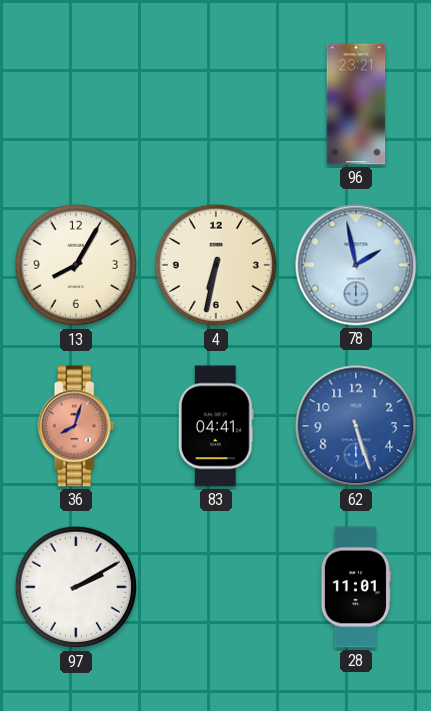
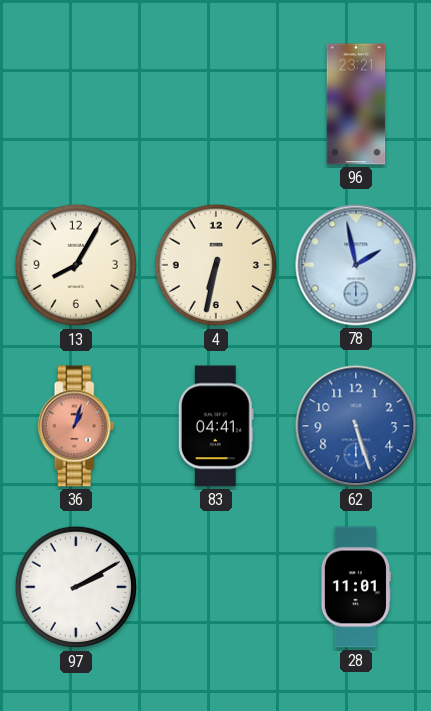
36: 8:03 -> 1:03 (76, 426)
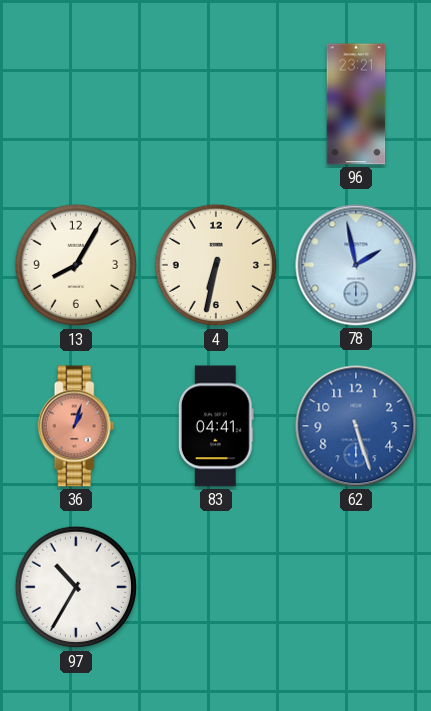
97: 2:10 -> 10:35 (76, 587)
28: 11:01 -> none (355, 587)
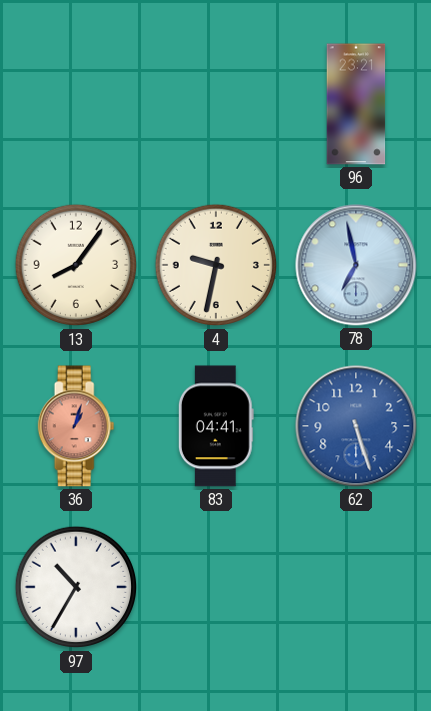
13: 8:05 -> 8:06 (76, 265)
4: 6:32 -> 9:32 (216, 265)
78: 1:58 -> 6:58 (356, 265)
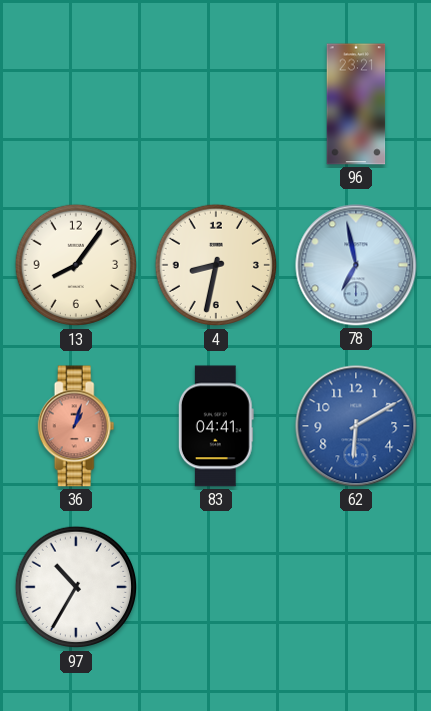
4: 9:32 -> 8:32 (216, 265)
62: 5:27 -> 6:10 (356, 426)
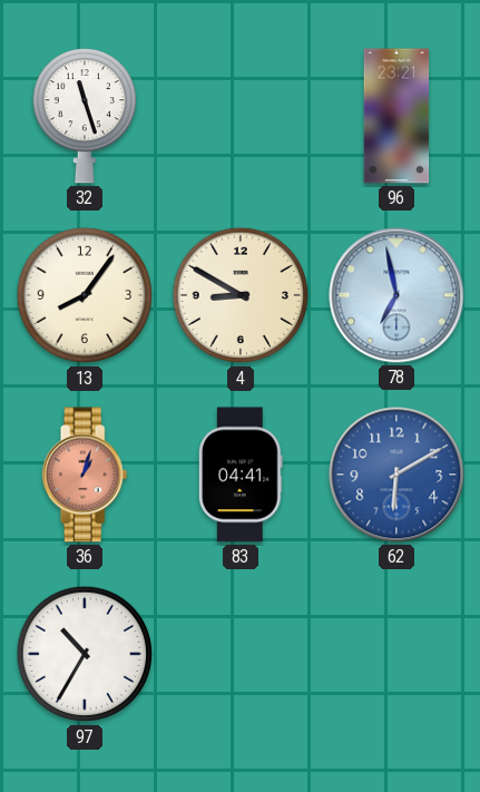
32: none -> 11:27 (85, 116)
4: 8:32 -> 8:50 (241, 295)
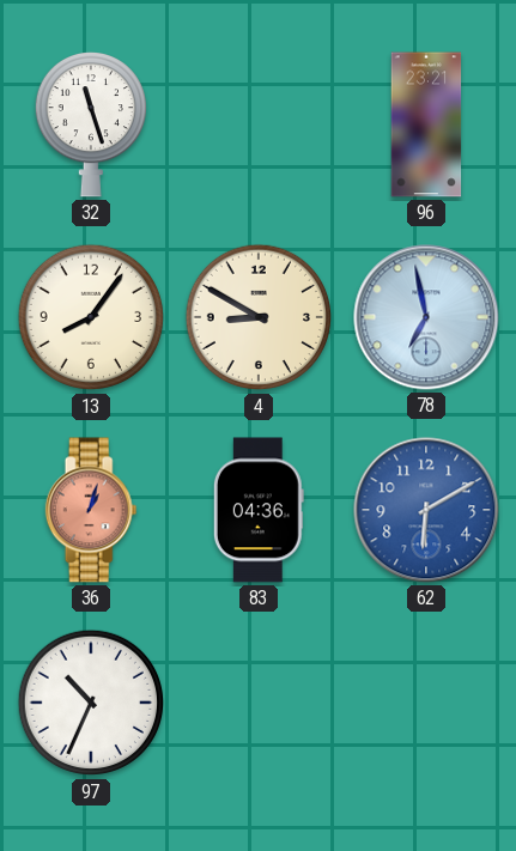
83: 04:41 -> 04:36 (259, 510)
97: 10:35 -> 10:34 (91, 703)
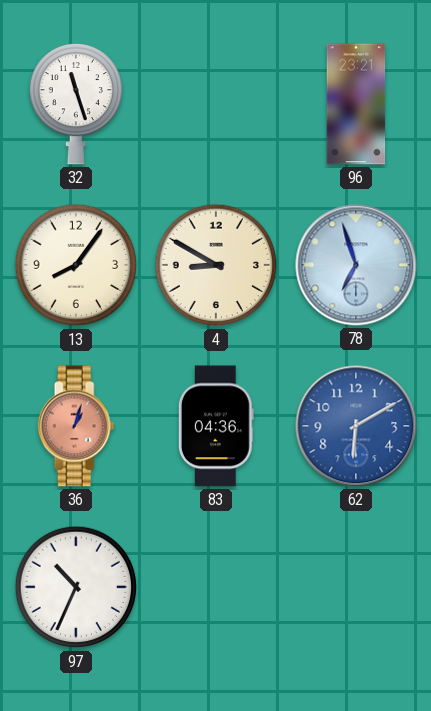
78: 6:58 -> 6:57 (356, 265)
